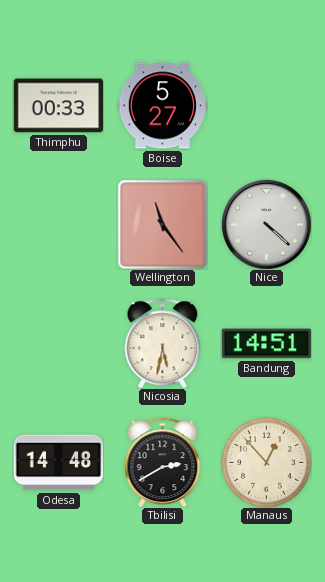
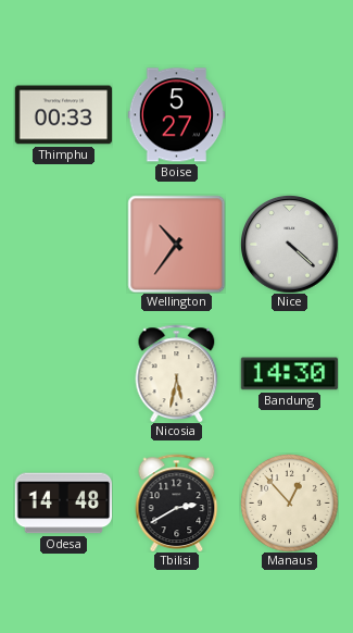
Wellington: 11:24 -> 10:36 (176, 244)
Bandung: 14:51 -> 14:30 (289, 374)
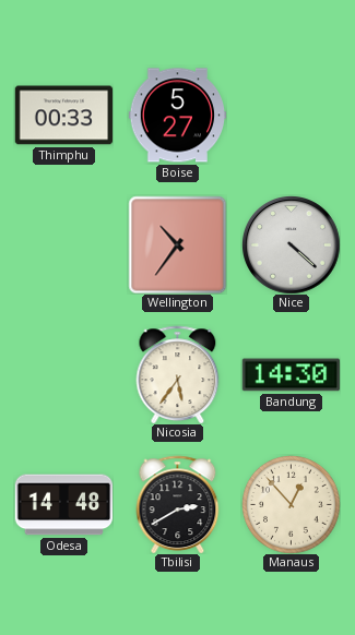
Nicosia: 5:32 -> 5:36 (178, 374)
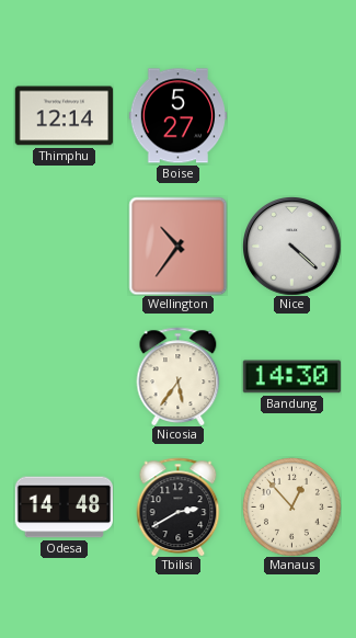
Thimphu: 00:33 -> 12:14 (64, 116)
